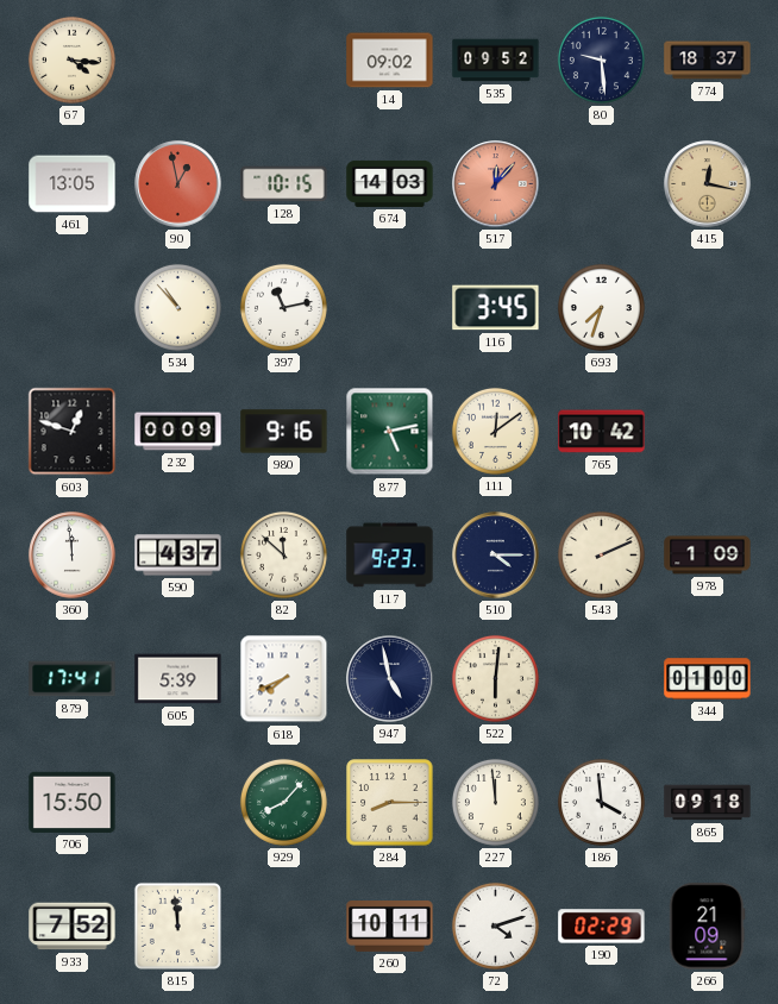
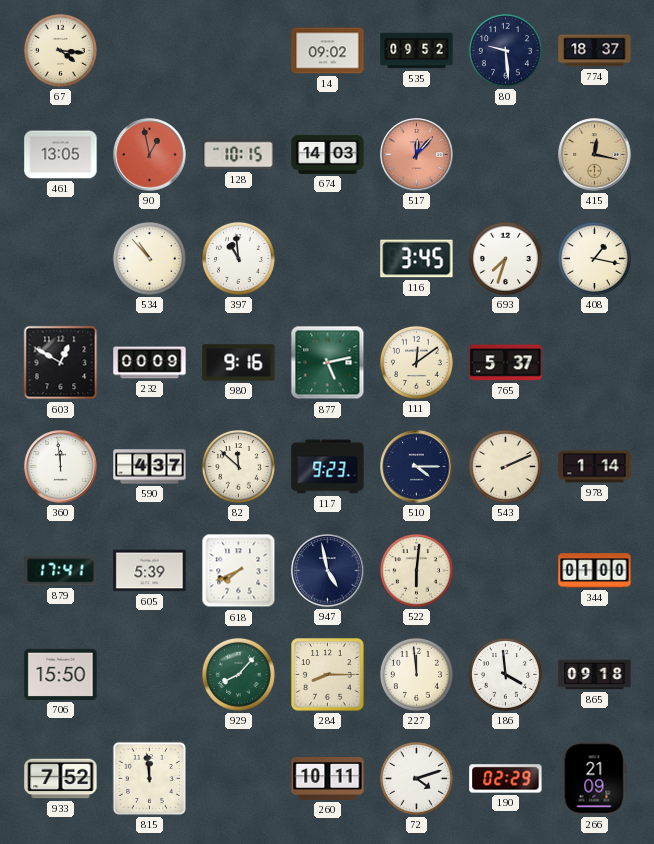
397: 11:13 -> 10:59 (238, 258)
408: none -> 1:17 (594, 258)
603: 12:48 -> 12:50 (61, 363)
765: 10:42 -> 5:37 (506, 363)
978: 1:09 -> 1:14 (595, 467)
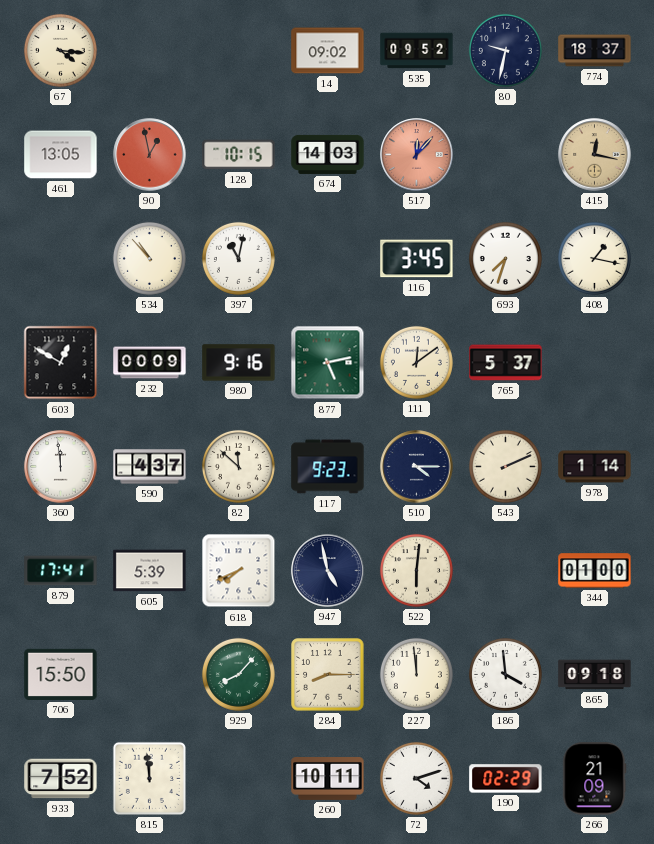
80: 9:29 -> 9:32 (505, 50)
397: 10:59 -> 11:02 (238, 258)
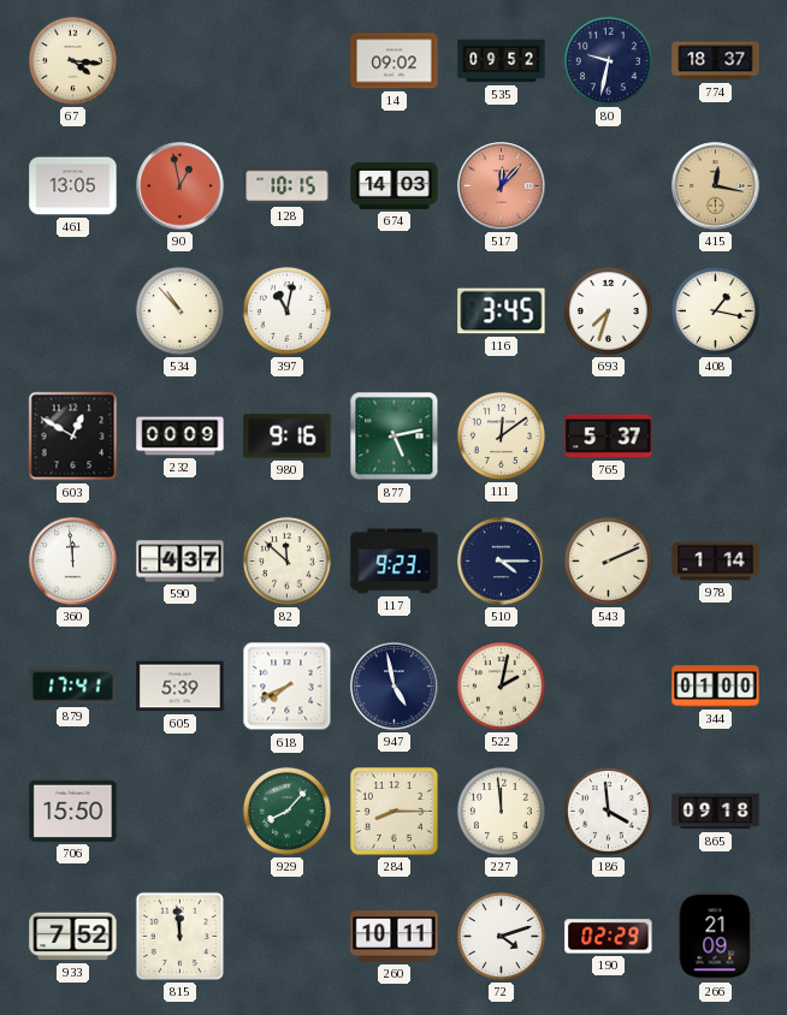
522: 6:01 -> 2:02 (501, 685)
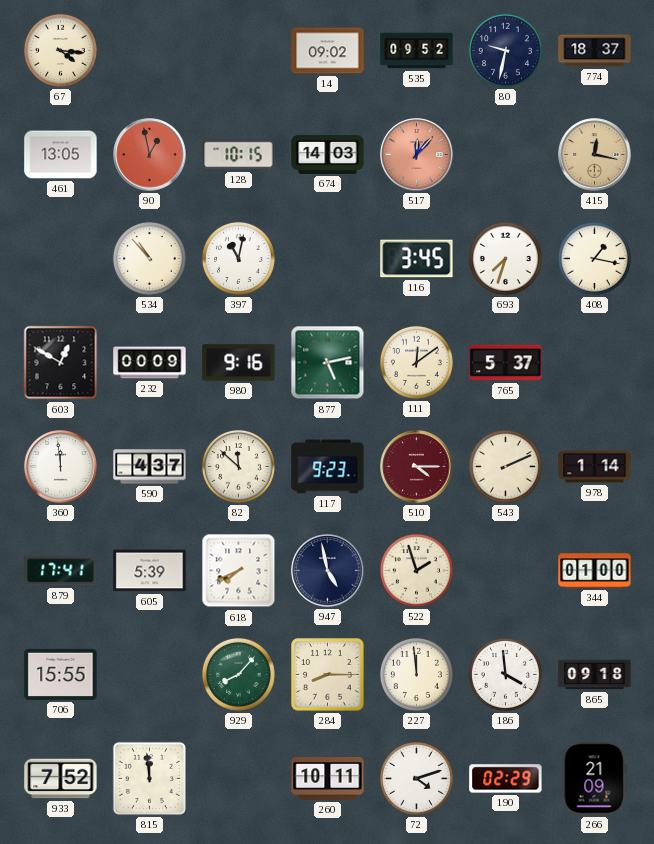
510 dial: navy -> burgundy (417, 467)
522: 2:02 -> 1:57 (416, 570)
706: 15:50 -> 15:55 (61, 674)
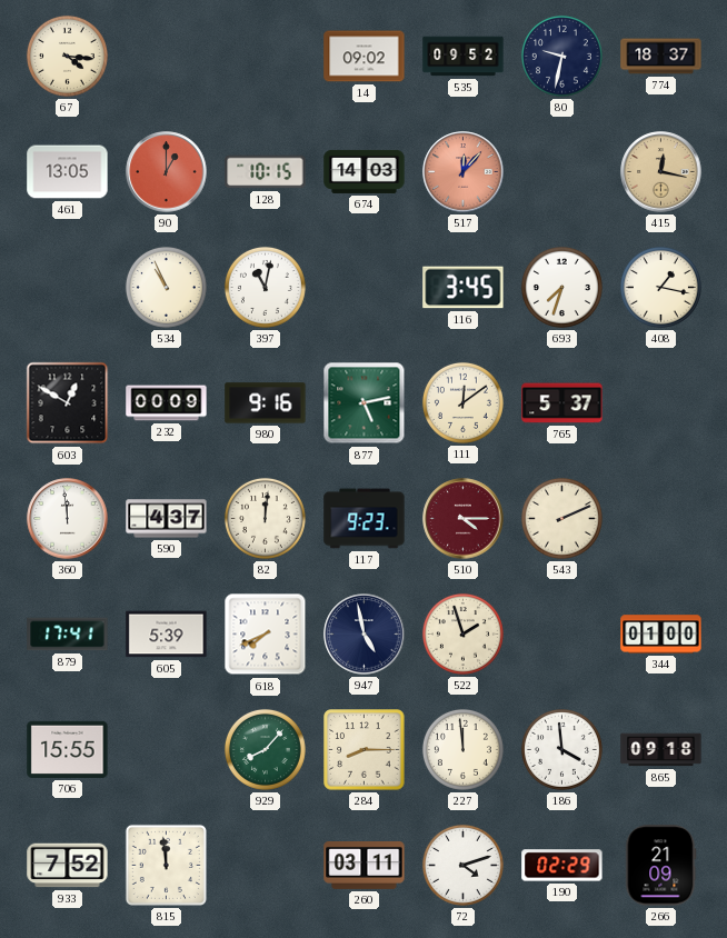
90: 12:58 -> 1:00 (167, 172)
534: 10:53 -> 10:56 (166, 287)
82: 11:52 -> 12:01 (265, 518)
978: 1:14 -> none (595, 467)
260: 10:11 -> 03:11 (365, 866)
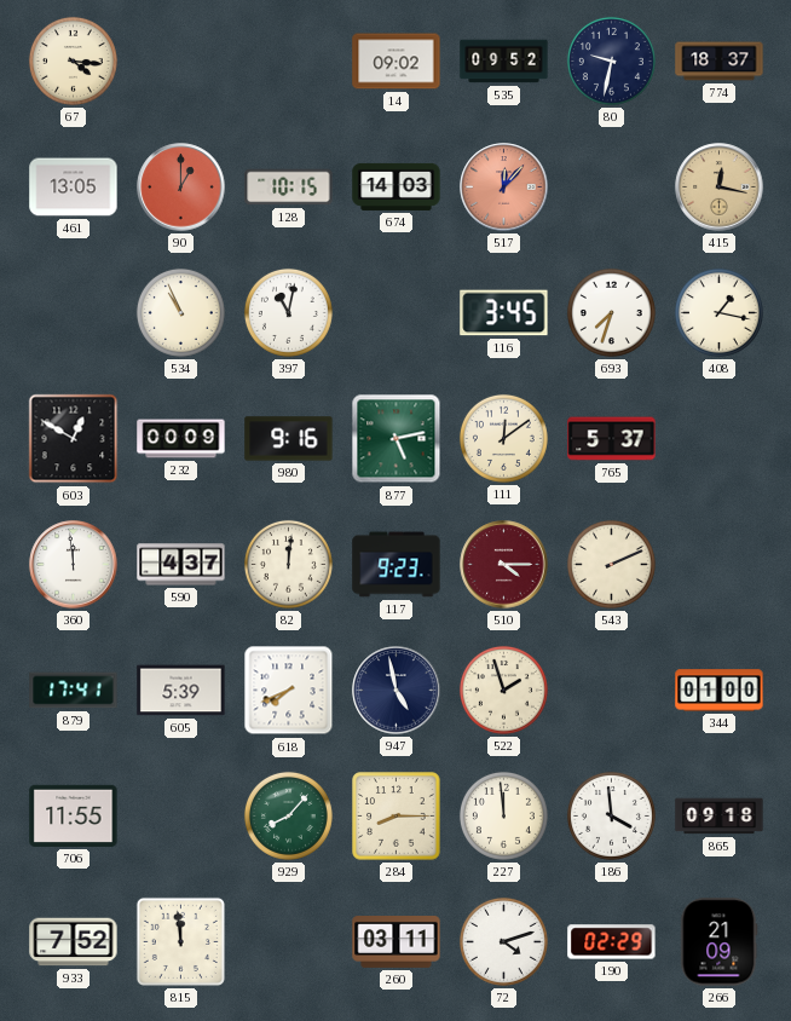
706: 15:55 -> 11:55 (74, 815)
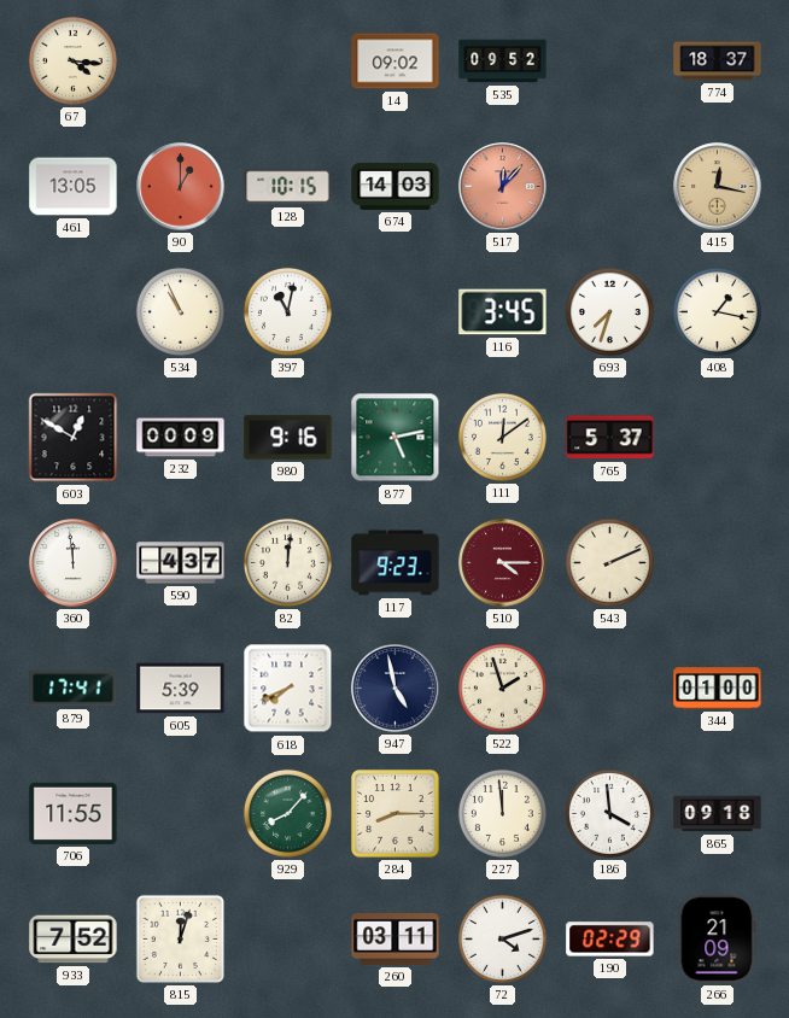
80: 9:32 -> none (611, 60)
815: 11:59 -> 12:03 (180, 938)
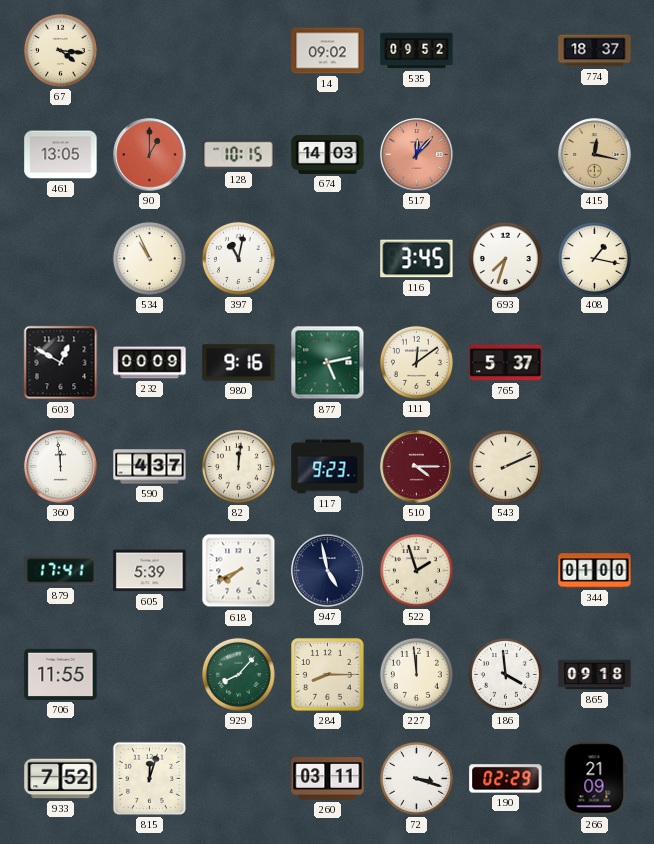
72: 4:12 -> 3:18 (416, 778)
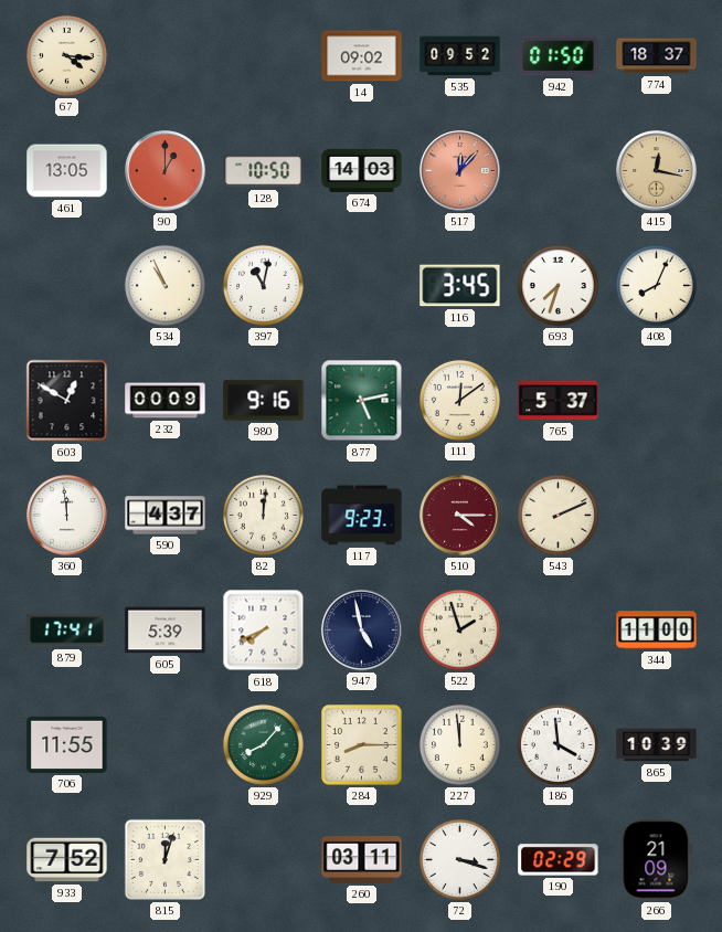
942: none -> 01:50 (559, 56)
128: 10:15 -> 10:50 (264, 171)
408: 1:17 -> 8:04 (656, 285)
344: 01:00 -> 11:00 (657, 631)
865: 09:18 -> 10:39 (657, 745)
